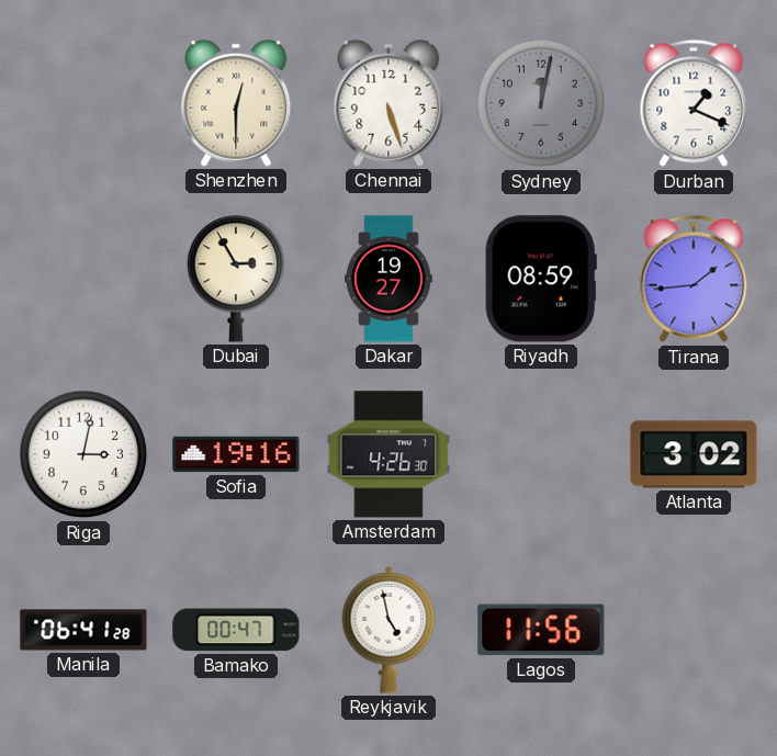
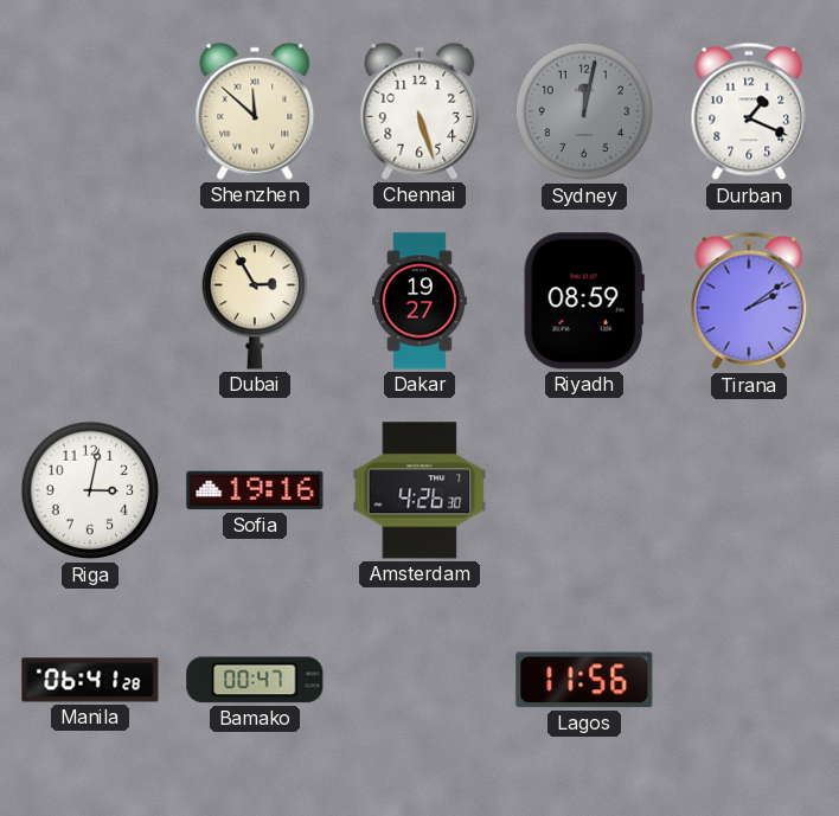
Shenzhen: 12:30 -> 11:52 (255, 111)
Tirana: 1:44 -> 2:09 (749, 301)
Atlanta: 3:02 -> none (694, 454)
Reykjavik: 4:58 -> none (388, 630)
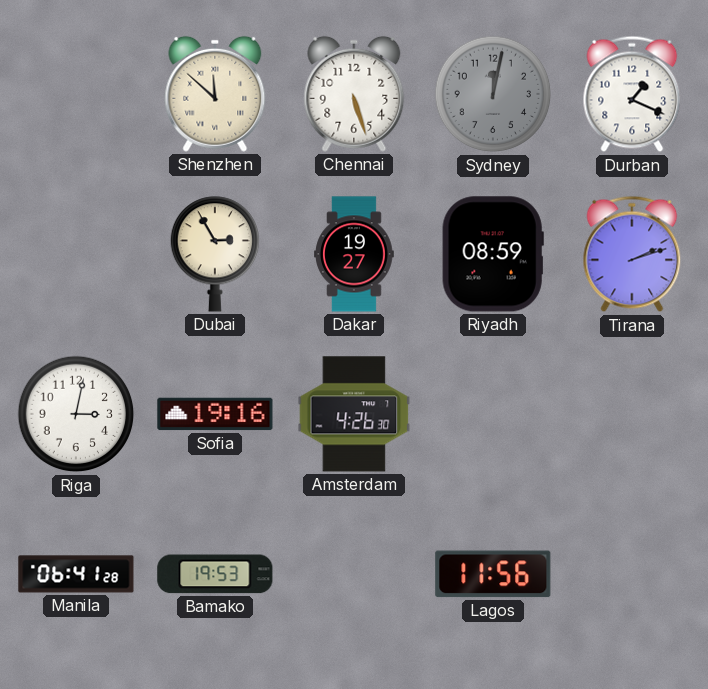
Tirana: 2:09 -> 2:12 (632, 254)
Bamako: 00:47 -> 19:53 (215, 574)
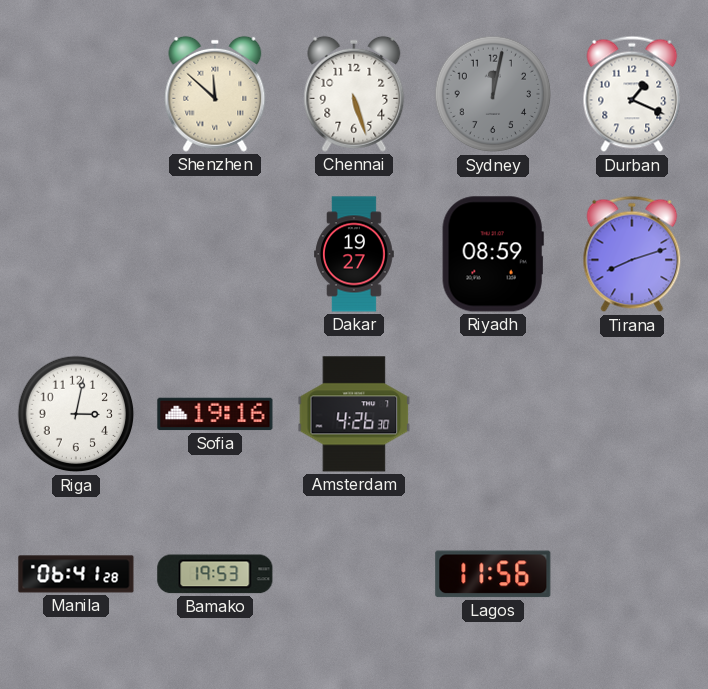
Dubai: 2:55 -> none (214, 254)
Tirana: 2:12 -> 8:12 (632, 254)
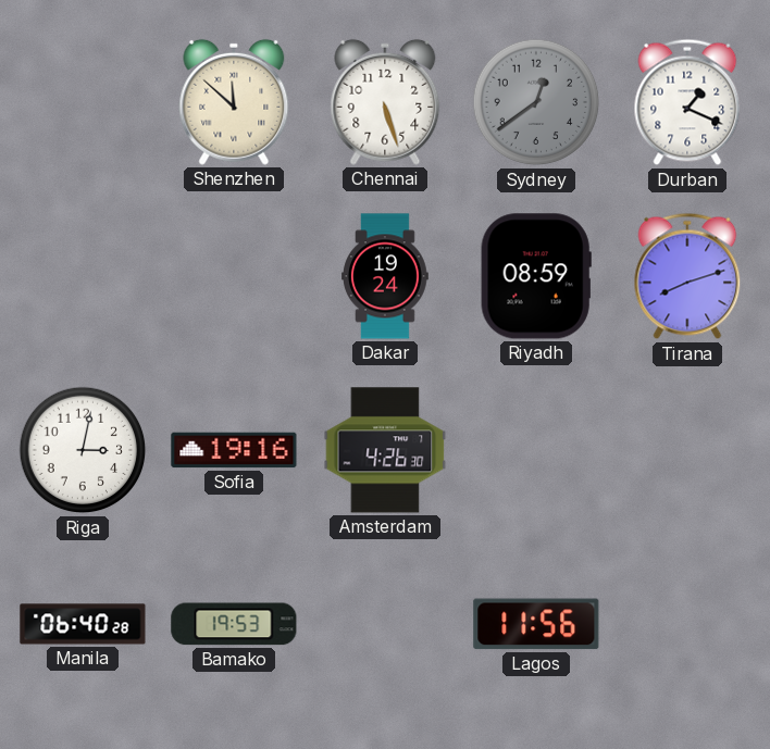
Sydney: 12:02 -> 12:39 (536, 102)
Dakar: 19:27 -> 19:24 (386, 276)
Manila: 06:41 -> 06:40 (83, 624)
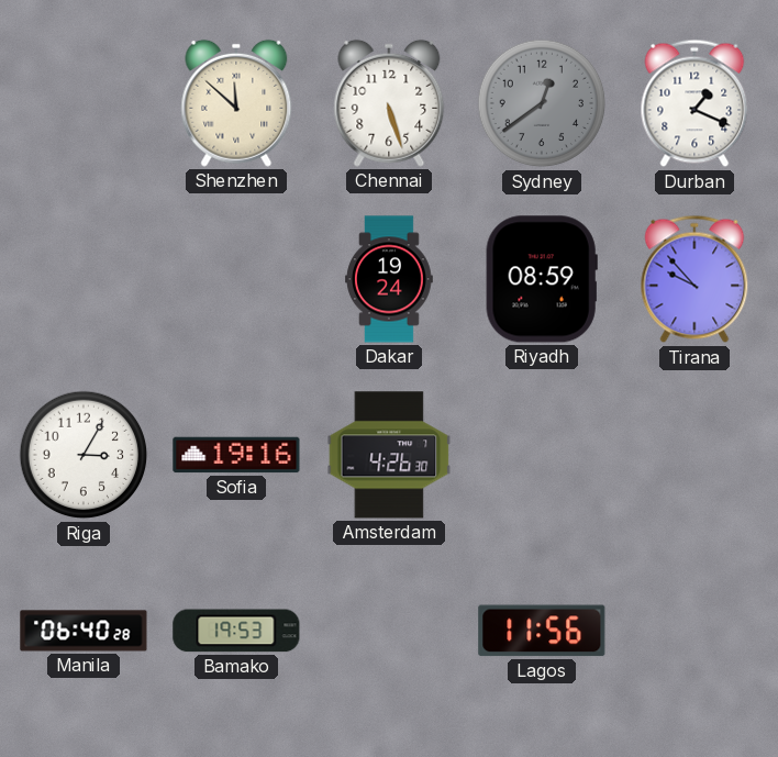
Tirana: 8:12 -> 9:53 (694, 279)
Riga: 3:02 -> 3:05 (84, 455)
